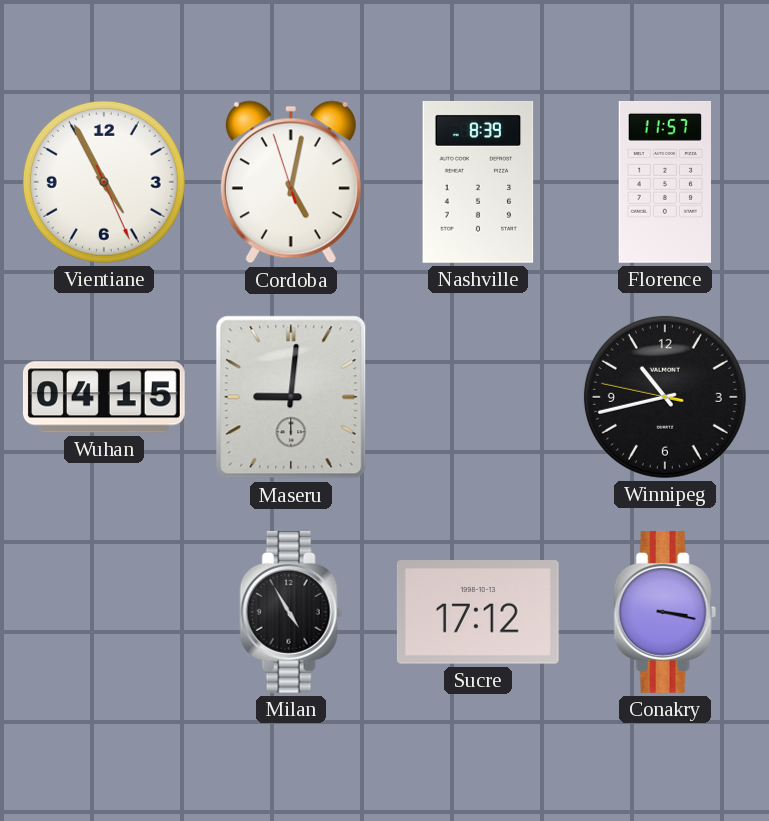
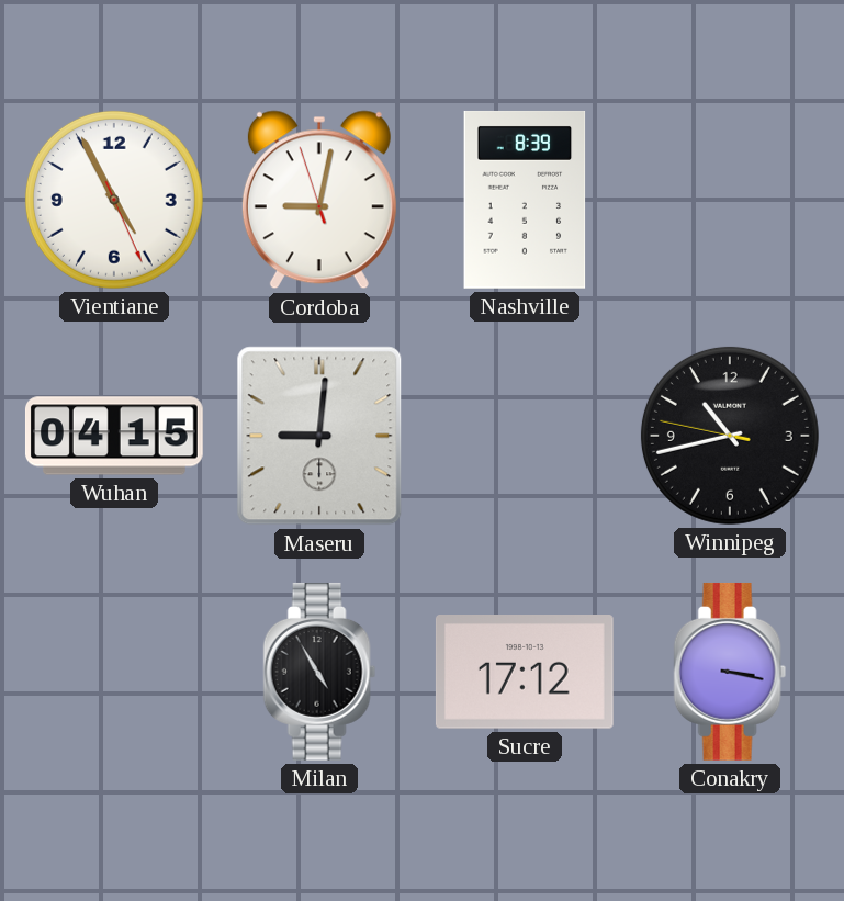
Cordoba: 5:01 -> 9:01 (319, 200)
Florence: 11:57 -> none (664, 183)
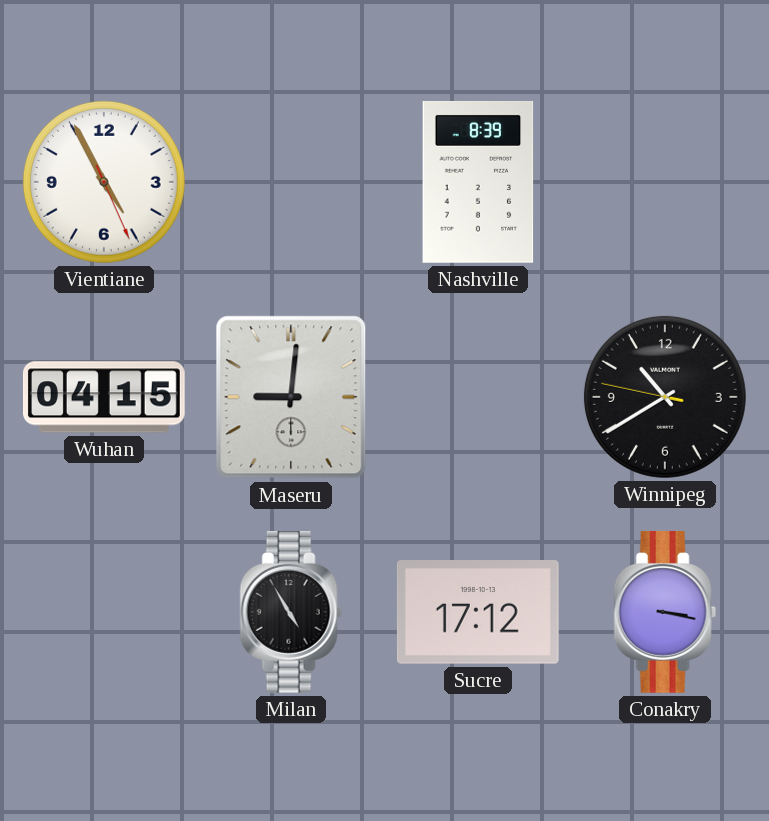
Cordoba: 9:01 -> none (319, 200)
Winnipeg: 10:42 -> 10:39 (665, 397)
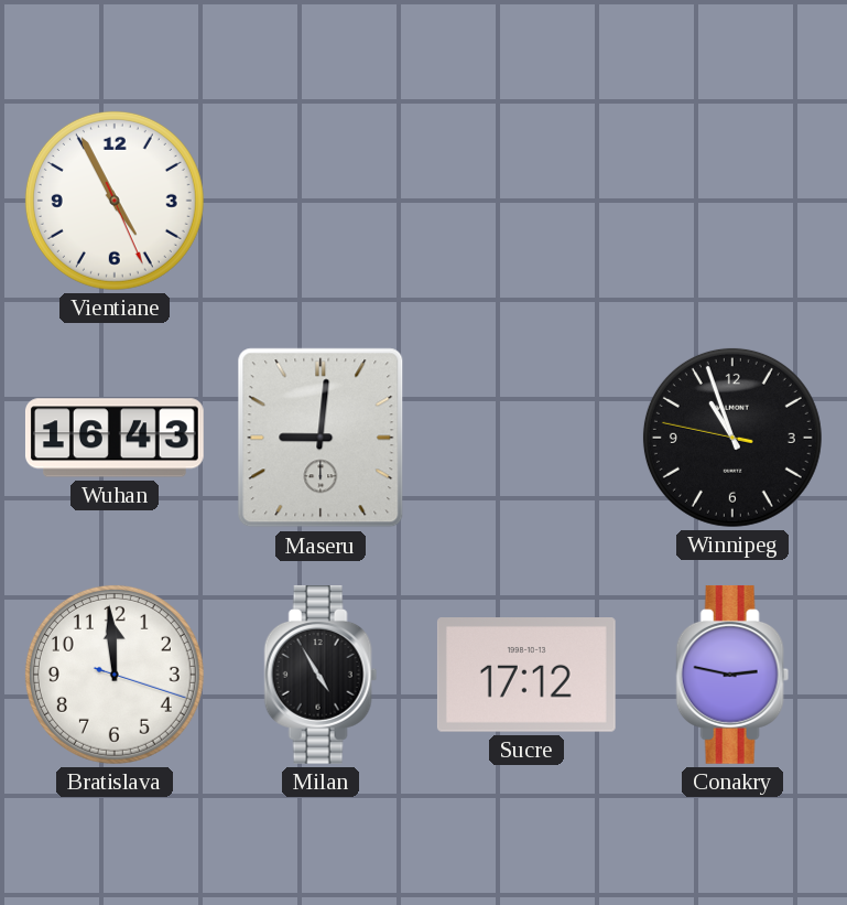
Nashville: 8:39 -> none (478, 182)
Wuhan: 04:15 -> 16:43 (115, 438)
Winnipeg: 10:39 -> 10:56 (732, 438)
Bratislava: none -> 11:59 (115, 675)
Conakry: 3:17 -> 2:47 (732, 675)
